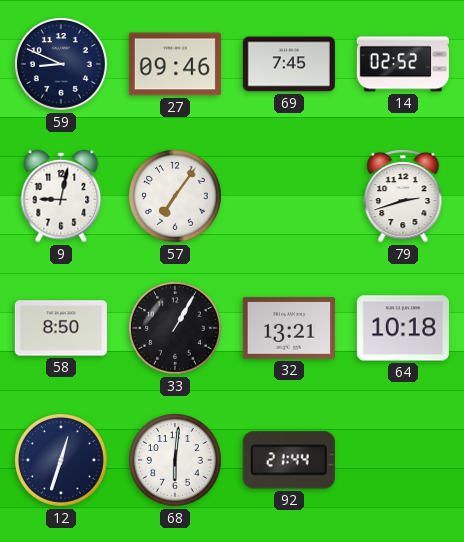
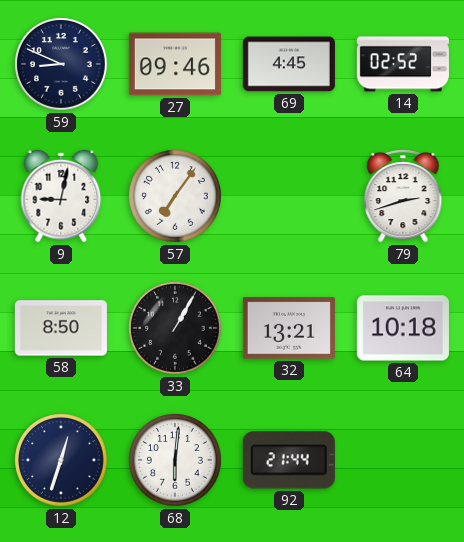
69: 7:45 -> 4:45 (289, 64)
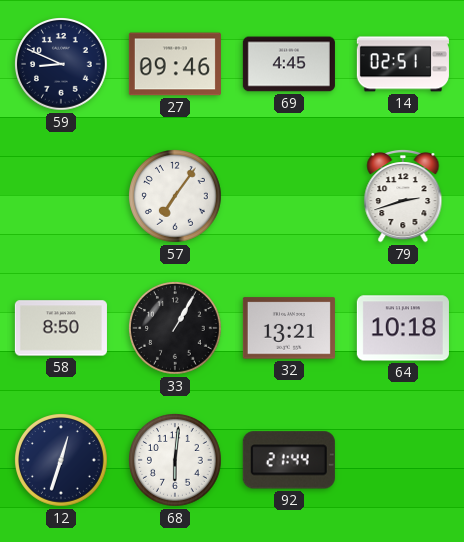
14: 02:52 -> 02:51 (403, 64)
9: 9:02 -> none (61, 196)
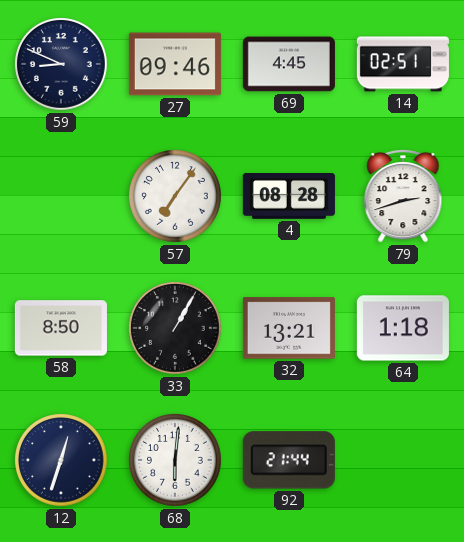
4: none -> 08:28 (289, 197)
64: 10:18 -> 1:18 (403, 328)
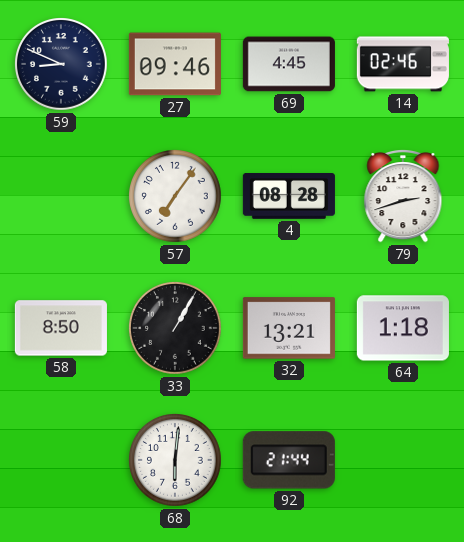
14: 02:51 -> 02:46 (403, 64)
12: 12:33 -> none (62, 461)
